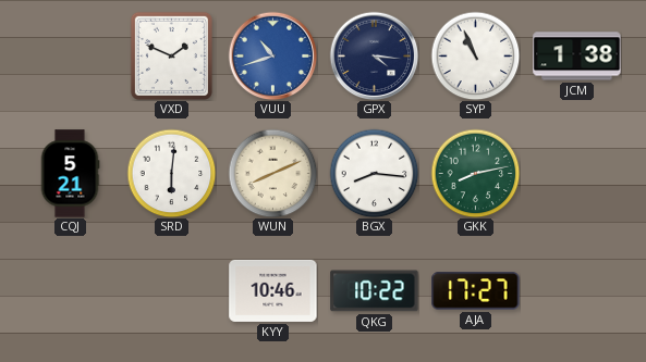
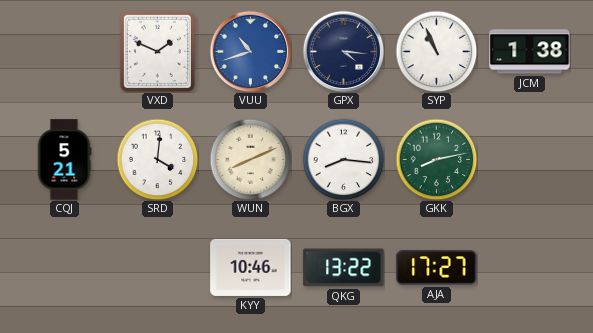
SRD: 6:01 -> 4:01 (157, 159)
QKG: 10:22 -> 13:22 (344, 268)
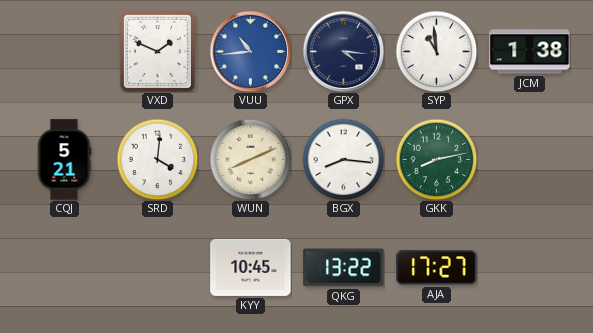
VUU: 10:42 -> 10:44 (250, 51)
SYP: 10:56 -> 10:59 (436, 51)
KYY: 10:46 -> 10:45 (251, 267)
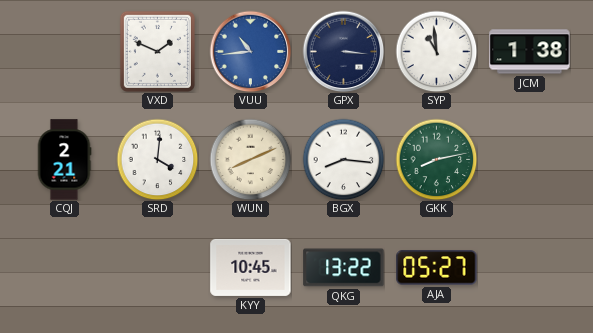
GPX: 4:16 -> 3:16 (343, 51)
CQJ: 5:21 -> 2:21 (64, 160)
AJA: 17:27 -> 05:27 (437, 268)
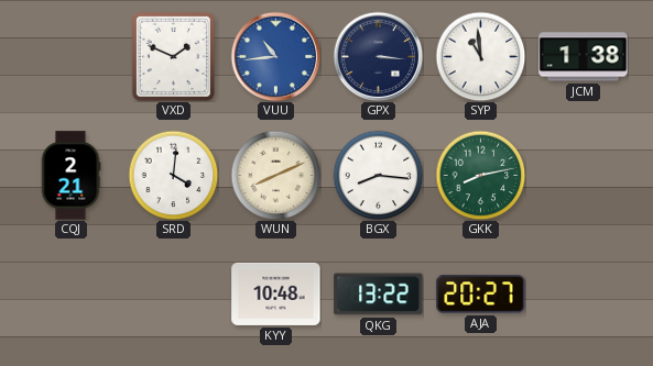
KYY: 10:45 -> 10:48 (276, 293)
AJA: 05:27 -> 20:27 (481, 295)
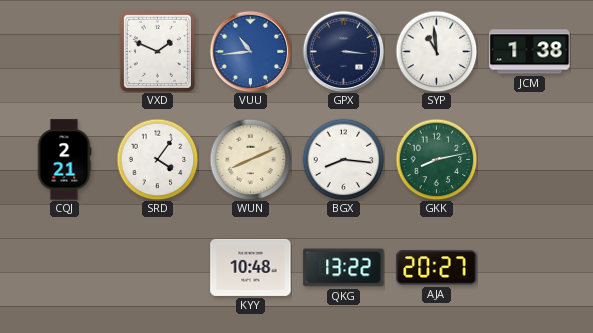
SRD: 4:01 -> 4:06 (157, 159)
